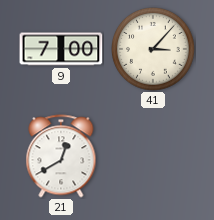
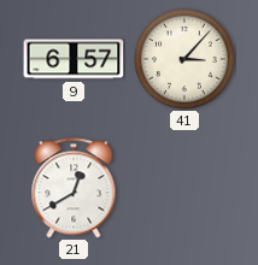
9: 7:00 -> 6:57 (74, 59)
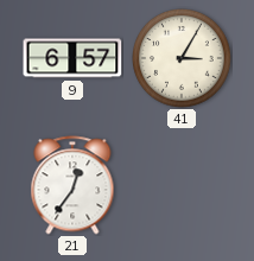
41: 3:07 -> 3:05 (183, 59)
21: 12:40 -> 12:36 (72, 185)
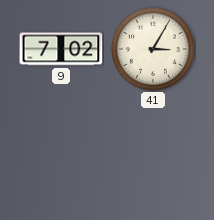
9: 6:57 -> 7:02 (61, 49)
21: 12:36 -> none (72, 185)
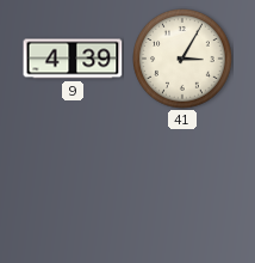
9: 7:02 -> 4:39 (73, 59)
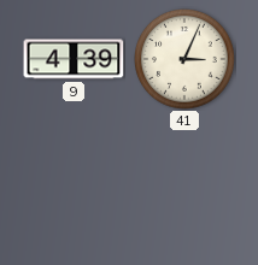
41: 3:05 -> 3:04 (186, 60)
